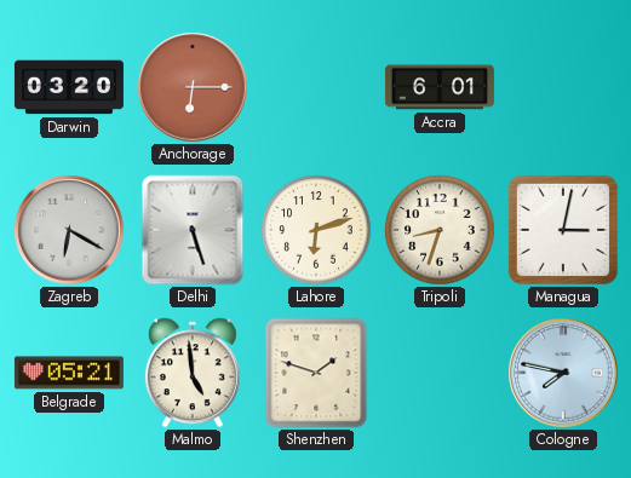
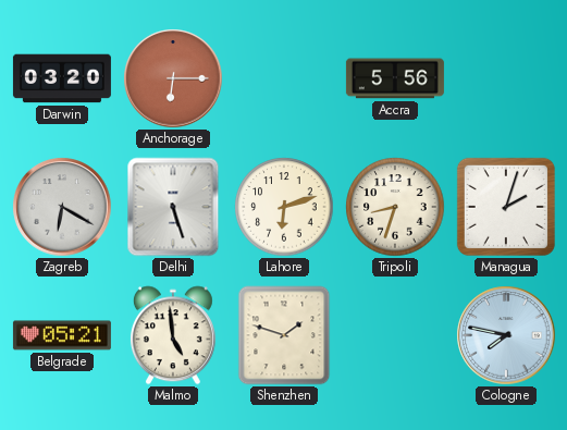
Accra: 6:01 -> 5:56 (395, 78)
Managua: 3:02 -> 2:03 (506, 207)
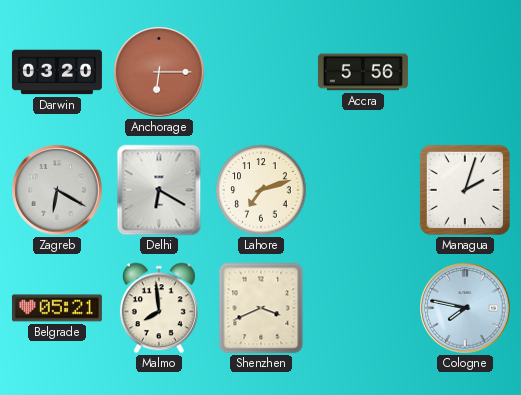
Delhi: 5:27 -> 6:20 (159, 190)
Lahore: 6:12 -> 7:12 (261, 190)
Tripoli: 8:33 -> none (395, 207)
Malmo: 4:59 -> 7:59 (159, 308)
Shenzhen: 1:48 -> 3:41 (261, 308)
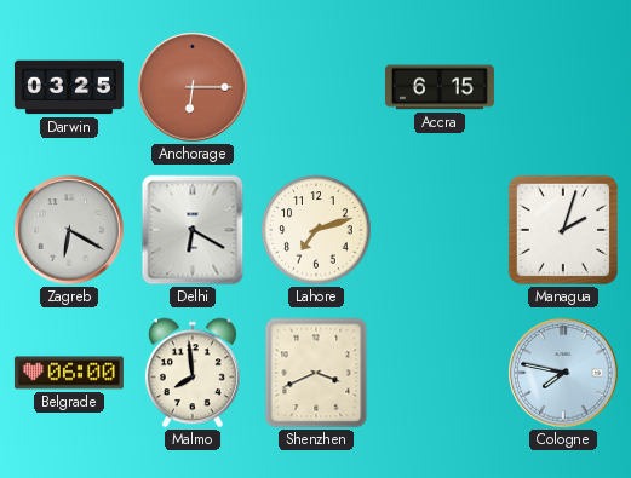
Darwin: 03:20 -> 03:25 (69, 87)
Accra: 5:56 -> 6:15 (440, 87)
Belgrade: 05:21 -> 06:00 (69, 373)
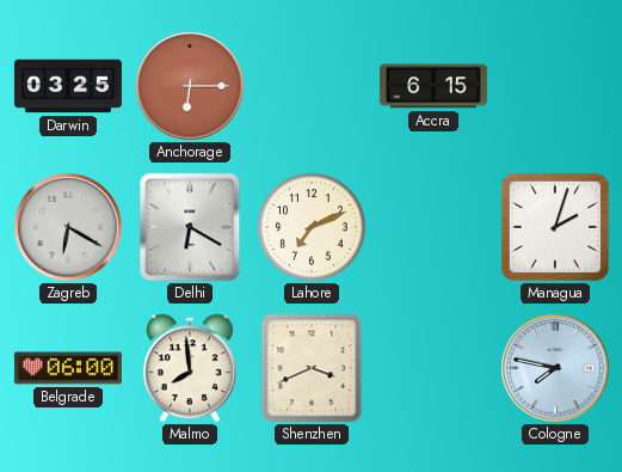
Lahore: 7:12 -> 7:11 (312, 227)
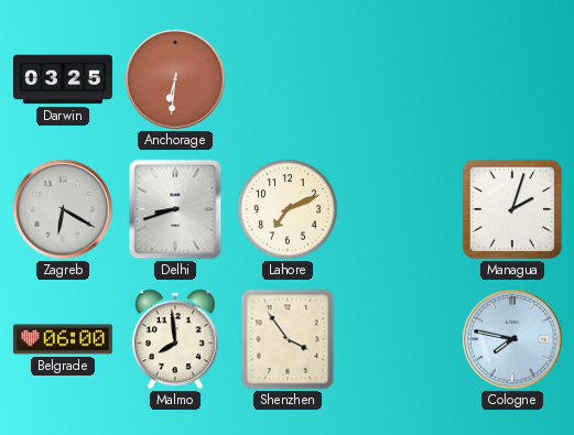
Anchorage: 6:15 -> 6:31 (175, 79)
Accra: 6:15 -> none (433, 86)
Delhi: 6:20 -> 8:42 (175, 209)
Shenzhen: 3:41 -> 3:54 (288, 339)
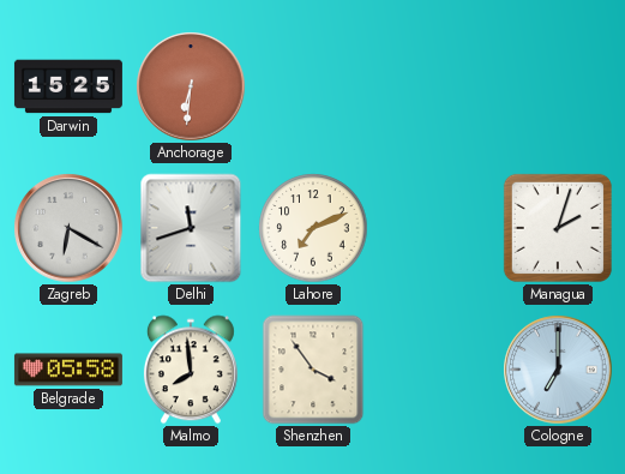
Darwin: 03:25 -> 15:25 (68, 86)
Delhi: 8:42 -> 11:42 (191, 228)
Belgrade: 06:00 -> 05:58 (68, 370)
Cologne: 7:47 -> 7:00 (558, 370)
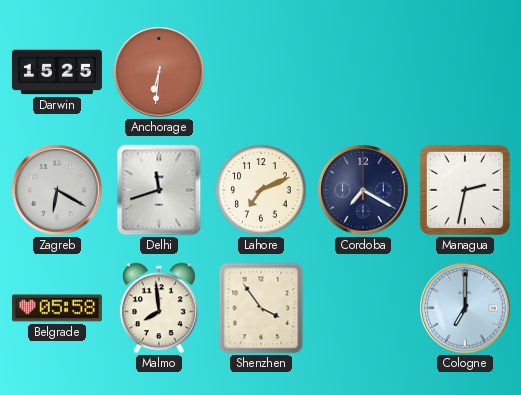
Cordoba: none -> 7:20 (363, 190)
Managua: 2:03 -> 2:32 (465, 190)
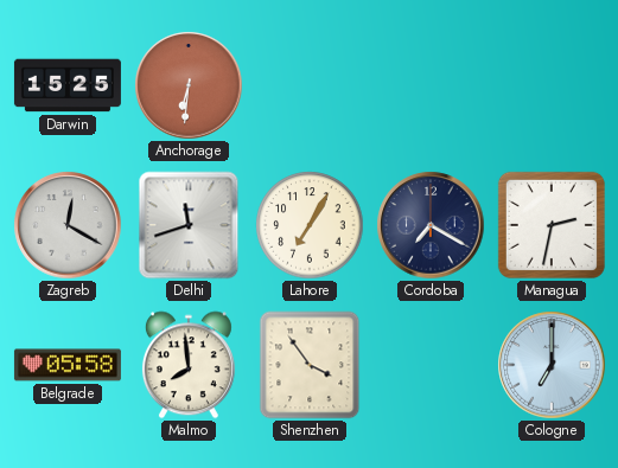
Zagreb: 6:20 -> 12:20 (68, 225)
Lahore: 7:11 -> 7:05 (310, 225)
